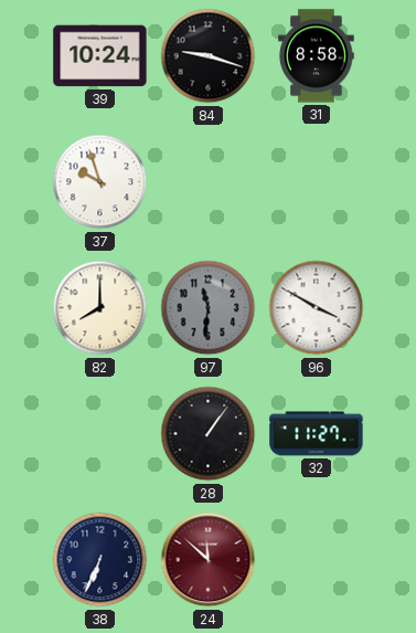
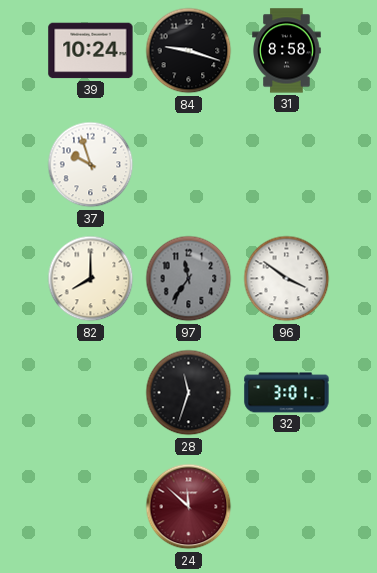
97: 11:31 -> 11:36 (189, 279)
96: 3:50 -> 3:51 (287, 279)
28: 1:06 -> 11:33 (189, 393)
32: 11:27 -> 3:01 (287, 393)
38: 6:34 -> none (100, 560)
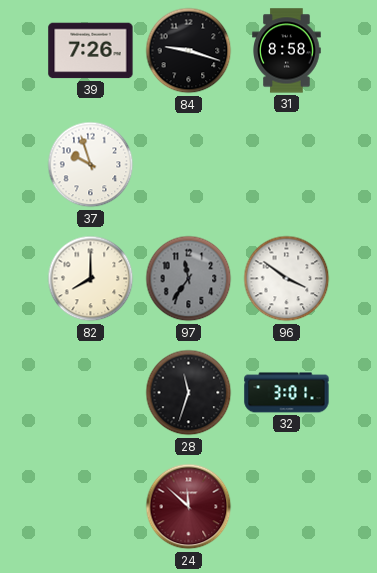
39: 10:24 -> 7:26 (91, 51)
